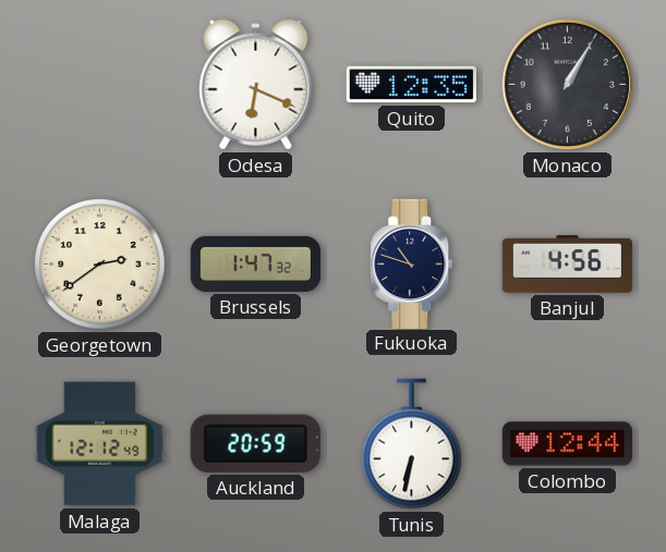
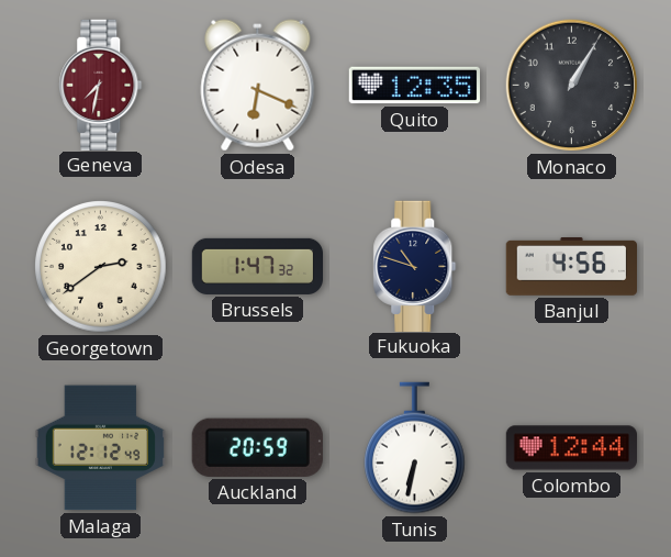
Geneva: none -> 7:32 (101, 85)
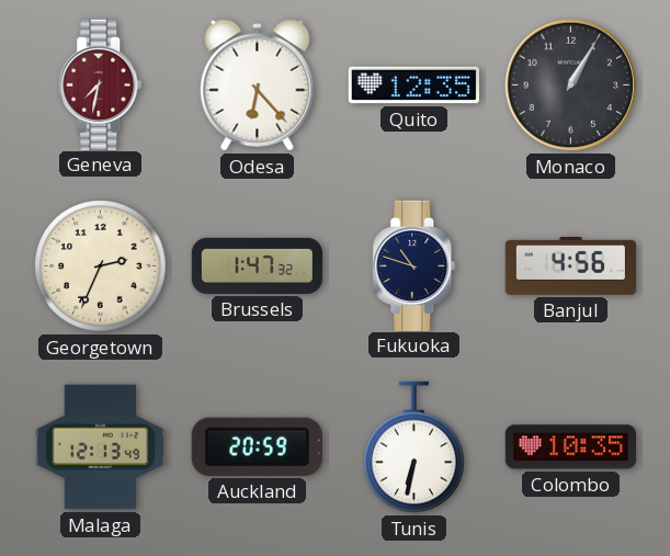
Odesa: 6:19 -> 6:23 (258, 86)
Georgetown: 2:39 -> 2:34 (101, 266)
Malaga: 12:12 -> 12:13 (100, 447)
Colombo: 12:44 -> 10:35 (570, 447)
